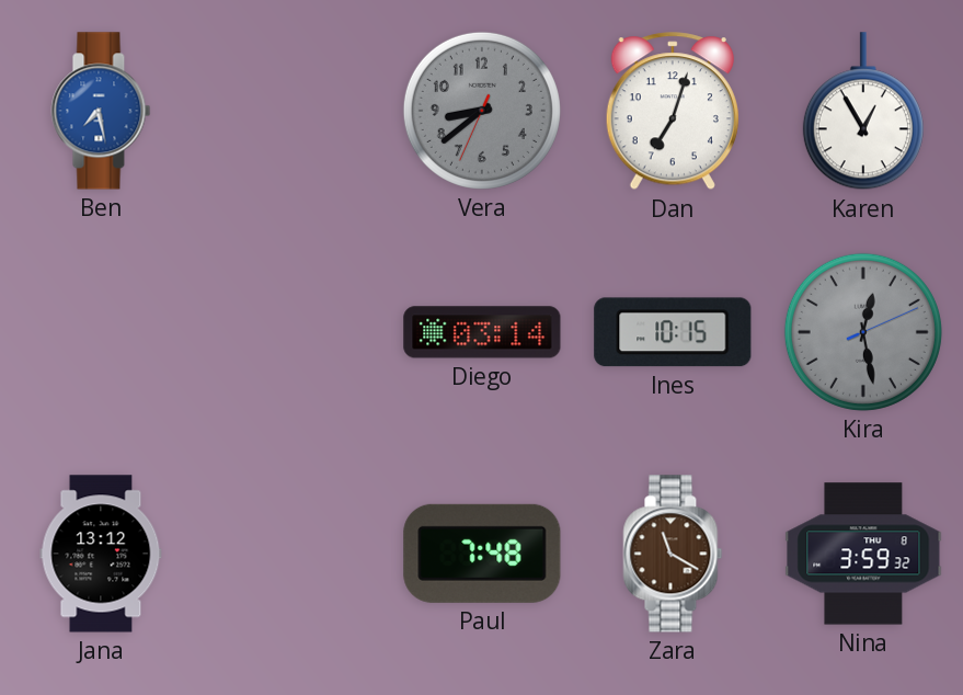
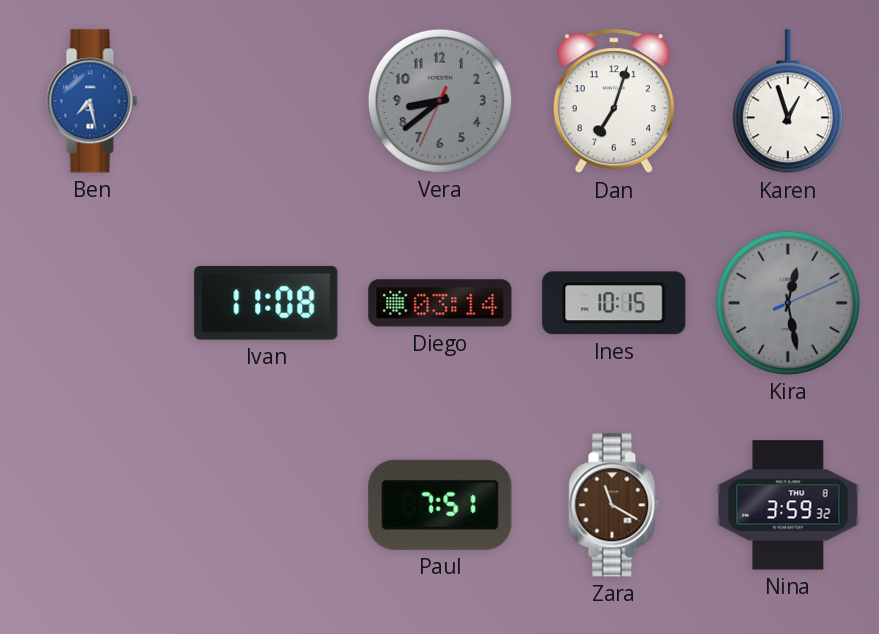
Karen: 12:55 -> 12:57 (788, 102)
Ivan: none -> 11:08 (266, 303)
Jana: 13:12 -> none (101, 554)
Paul: 7:48 -> 7:51 (440, 505)
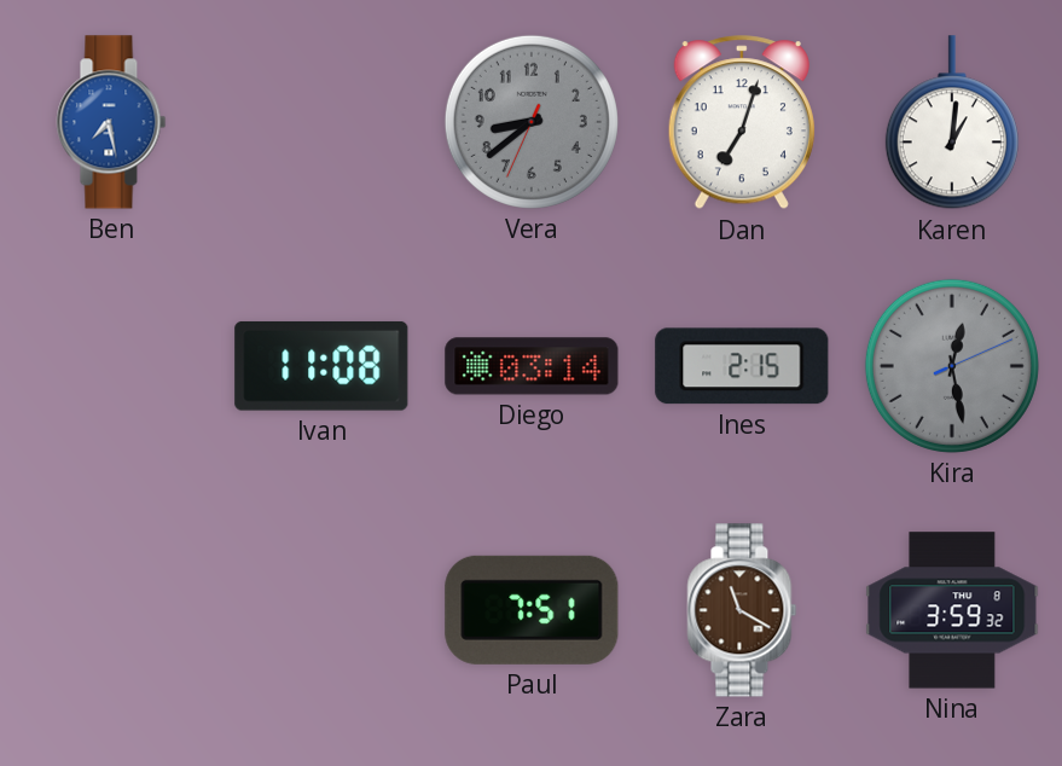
Karen: 12:57 -> 1:01 (952, 123)
Ines: 10:15 -> 2:15 (742, 366)
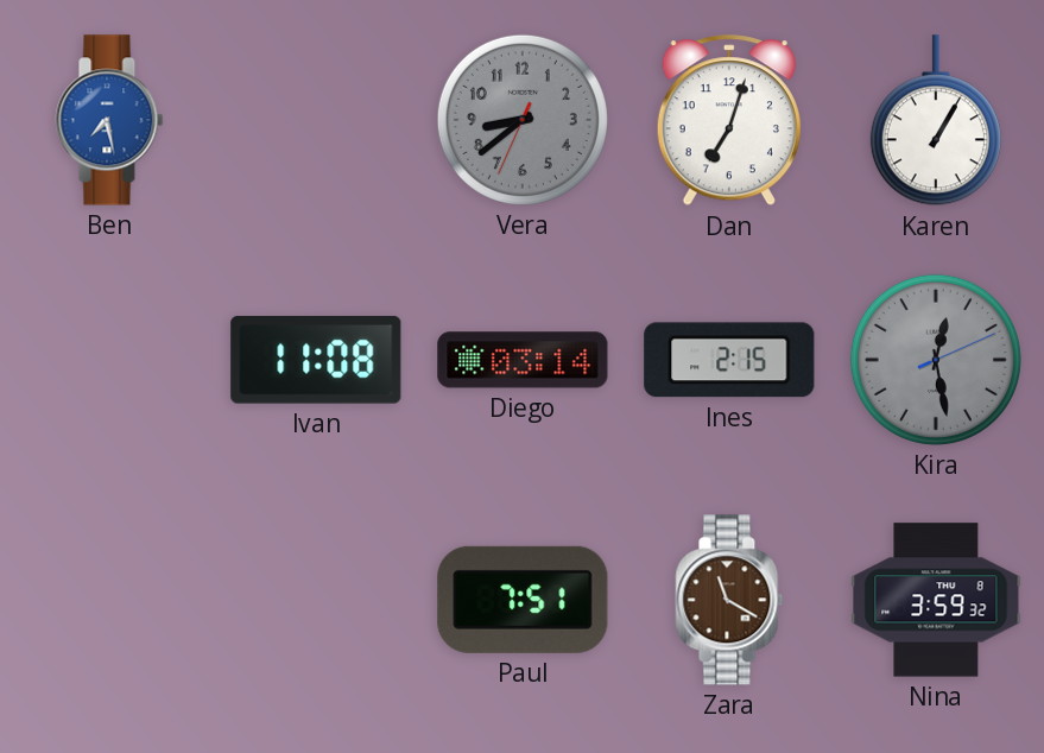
Karen: 1:01 -> 1:05 (936, 121)
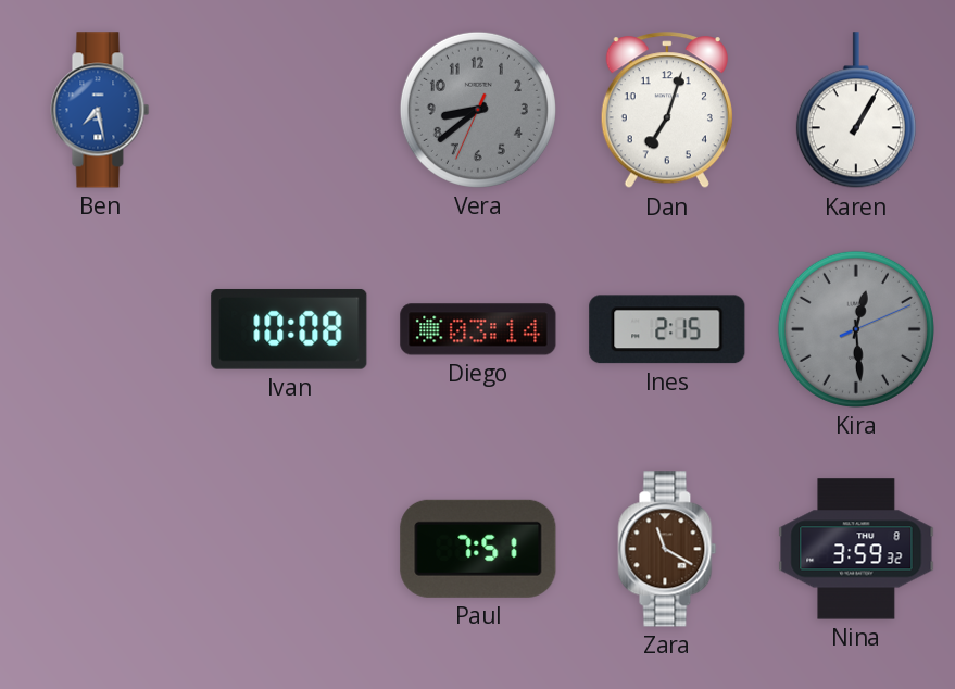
Ivan: 11:08 -> 10:08 (289, 329)
Kira: 12:28 -> 12:29 (856, 329)
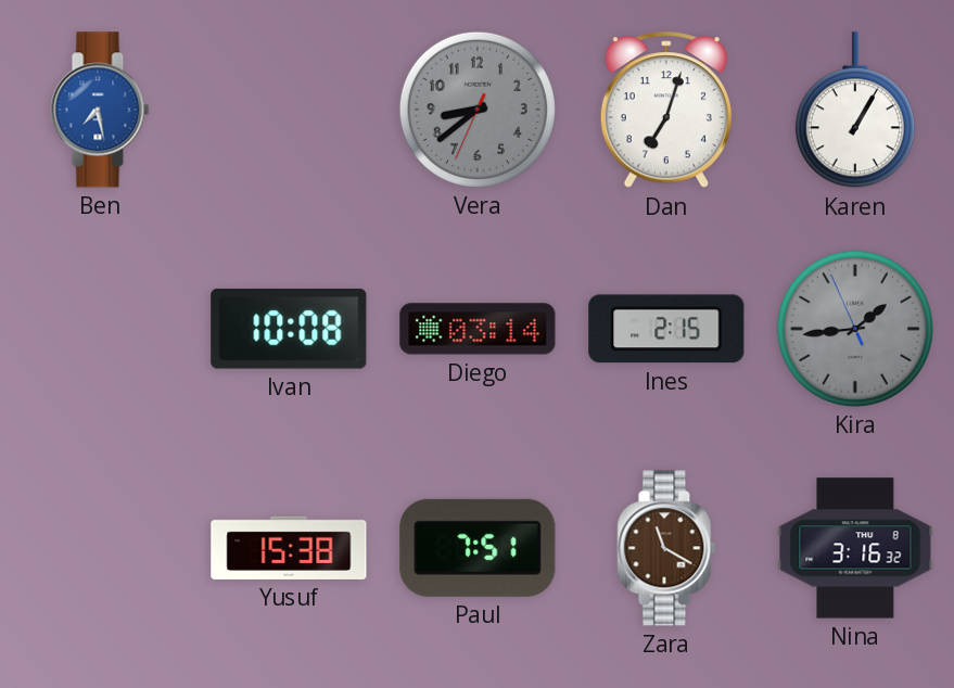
Kira: 12:29 -> 1:43 (855, 329)
Yusuf: none -> 15:38 (289, 548)
Nina: 3:59 -> 3:16 (855, 548)
